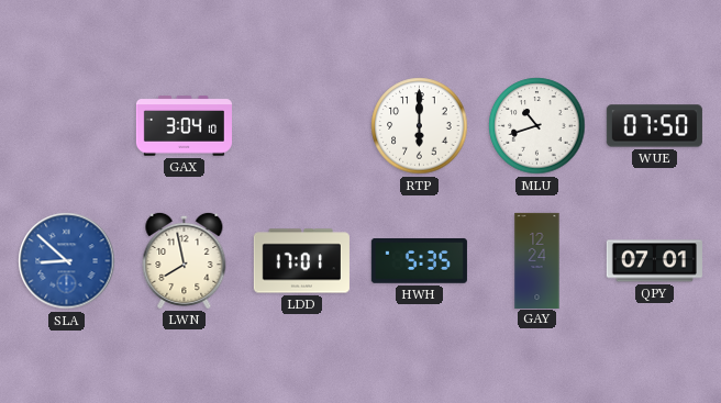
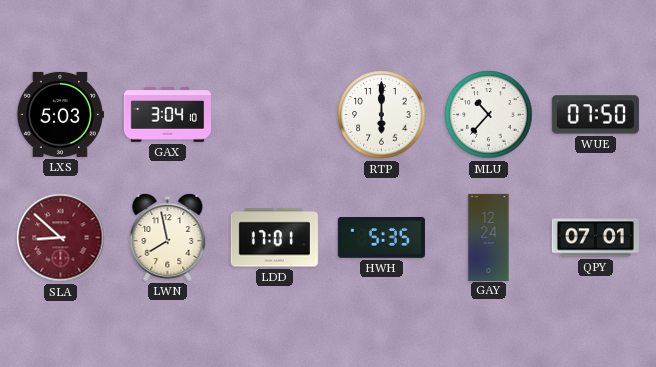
LXS: none -> 5:03 (60, 114)
MLU: 10:42 -> 10:37 (489, 115)
SLA dial: blue -> burgundy (61, 238)
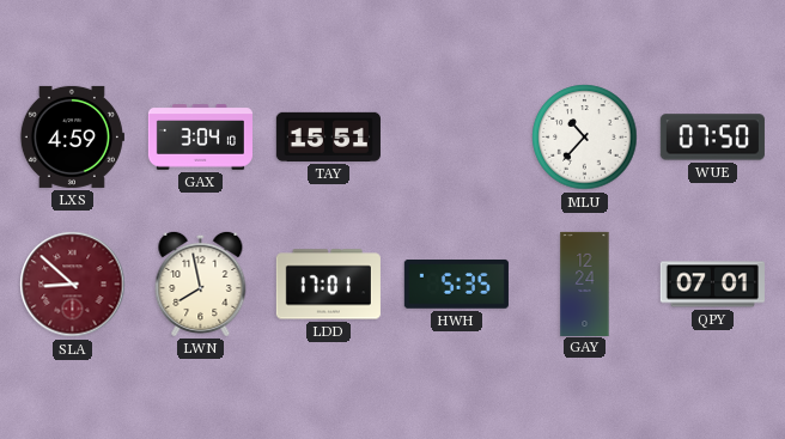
LXS: 5:03 -> 4:59 (72, 136)
TAY: none -> 15:51 (328, 136)
RTP: 6:00 -> none (382, 115)
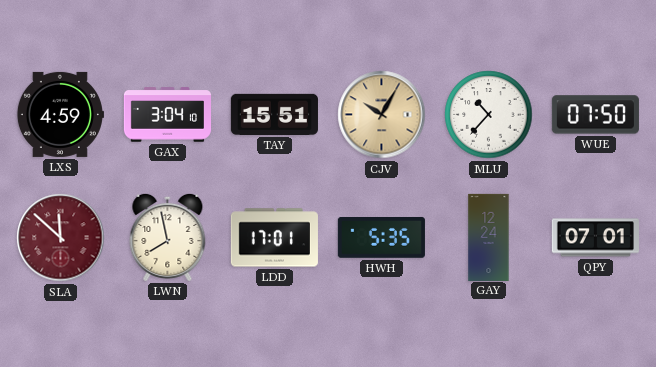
CJV: none -> 10:05 (382, 115)
SLA: 8:52 -> 11:52 (61, 238)
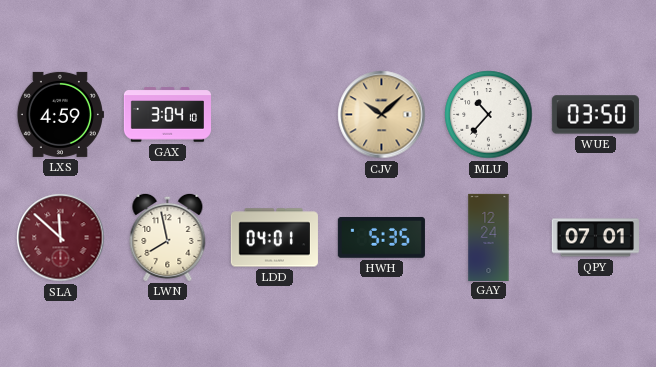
TAY: 15:51 -> none (274, 114)
CJV: 10:05 -> 10:08 (382, 115)
WUE: 07:50 -> 03:50 (595, 115)
LDD: 17:01 -> 04:01 (274, 238)
